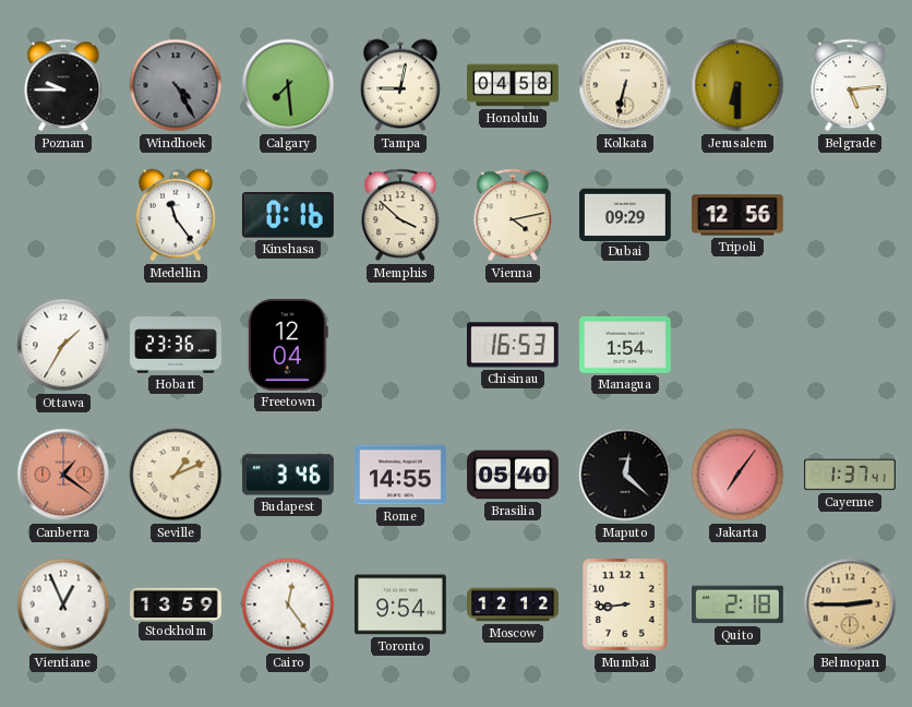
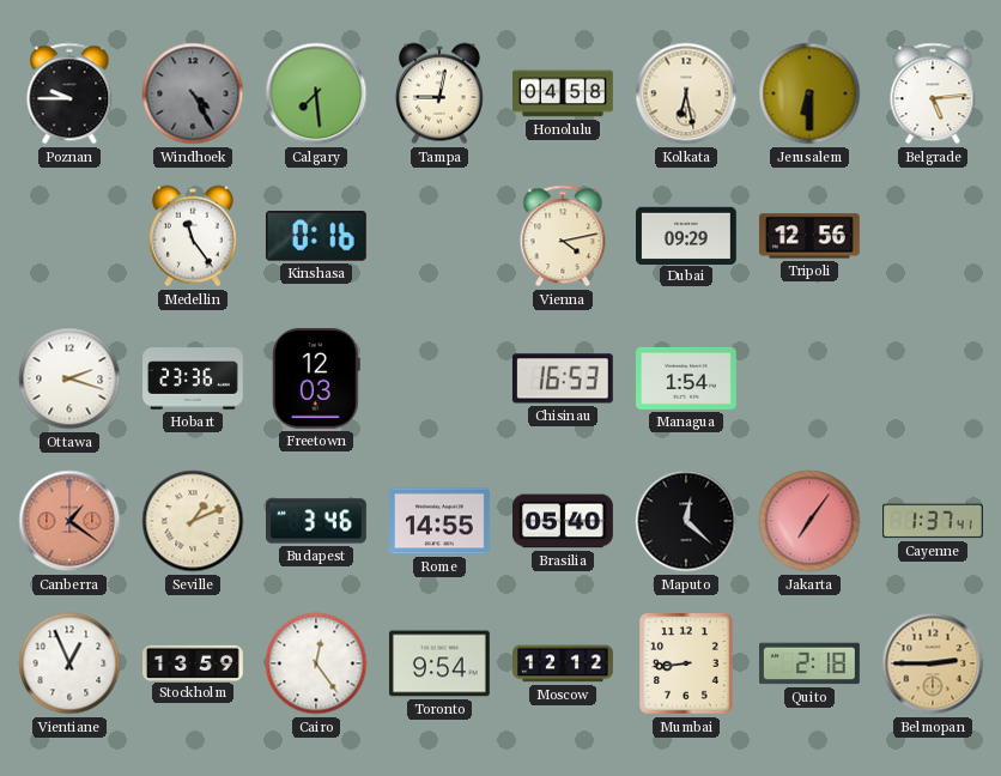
Kolkata: 6:32 -> 6:28 (686, 93)
Memphis: 3:52 -> none (400, 215)
Ottawa: 1:35 -> 2:18 (69, 378)
Freetown: 12:04 -> 12:03 (316, 378)
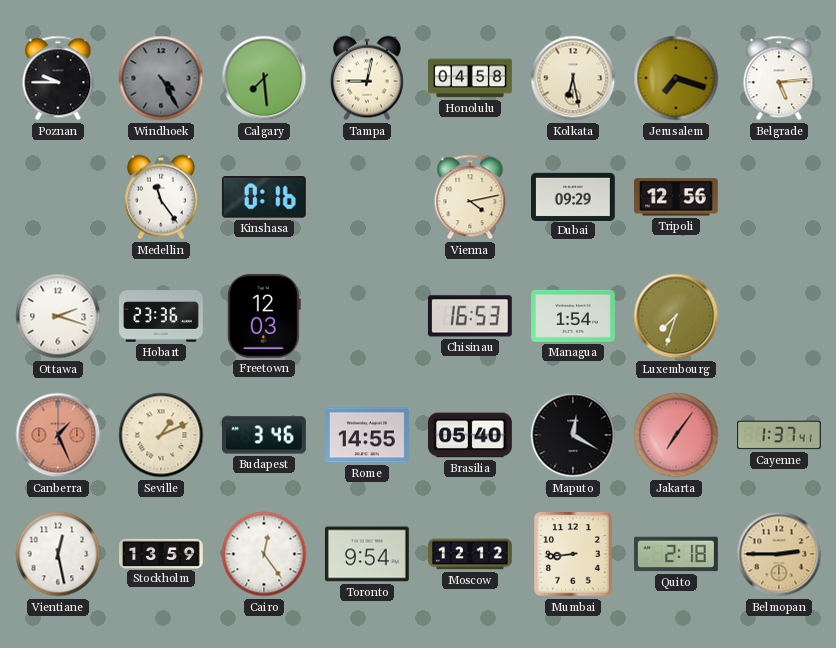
Jerusalem: 6:30 -> 7:18 (676, 78)
Luxembourg: none -> 7:33 (676, 316)
Canberra: 1:21 -> 1:26 (58, 435)
Maputo: 12:22 -> 12:20 (573, 435)
Vientiane: 12:56 -> 12:28 (58, 554)
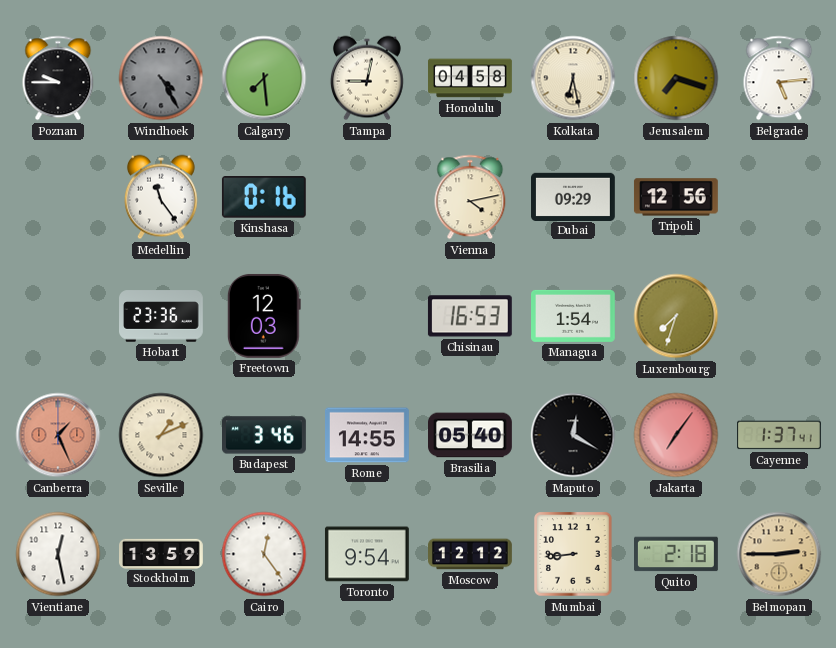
Ottawa: 2:18 -> none (58, 316)
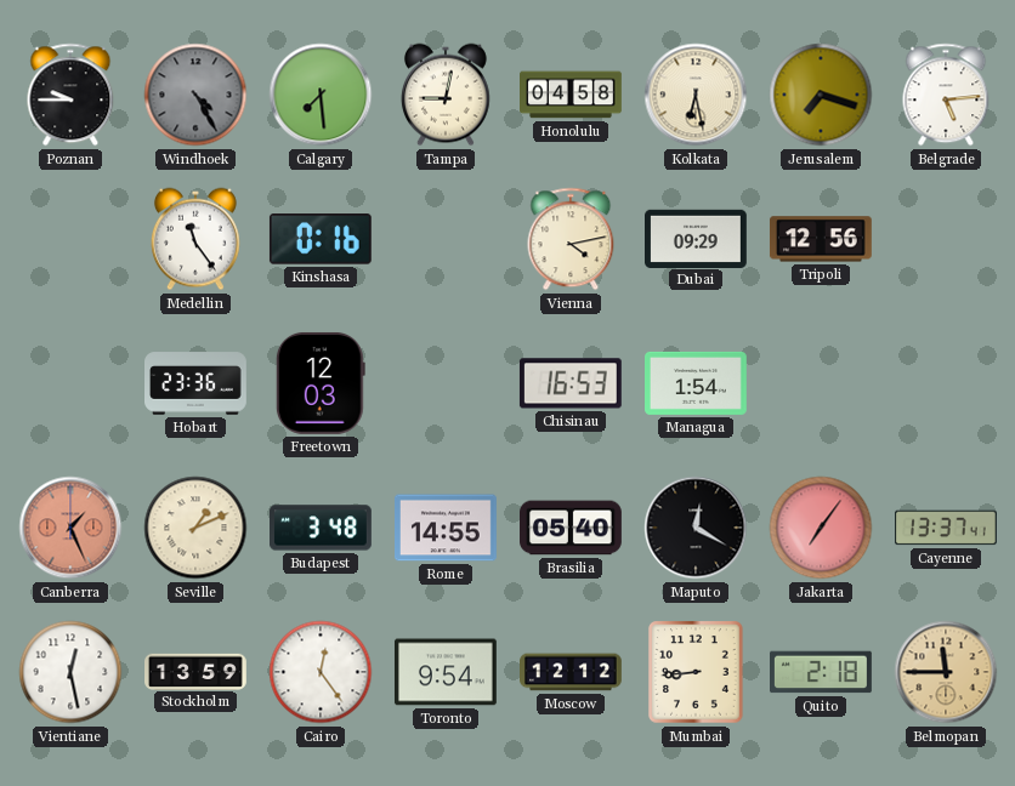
Luxembourg: 7:33 -> none (676, 316)
Budapest: 3:46 -> 3:48 (322, 528)
Cayenne: 1:37 -> 13:37 (947, 528)
Belmopan: 2:45 -> 11:45 (946, 672)
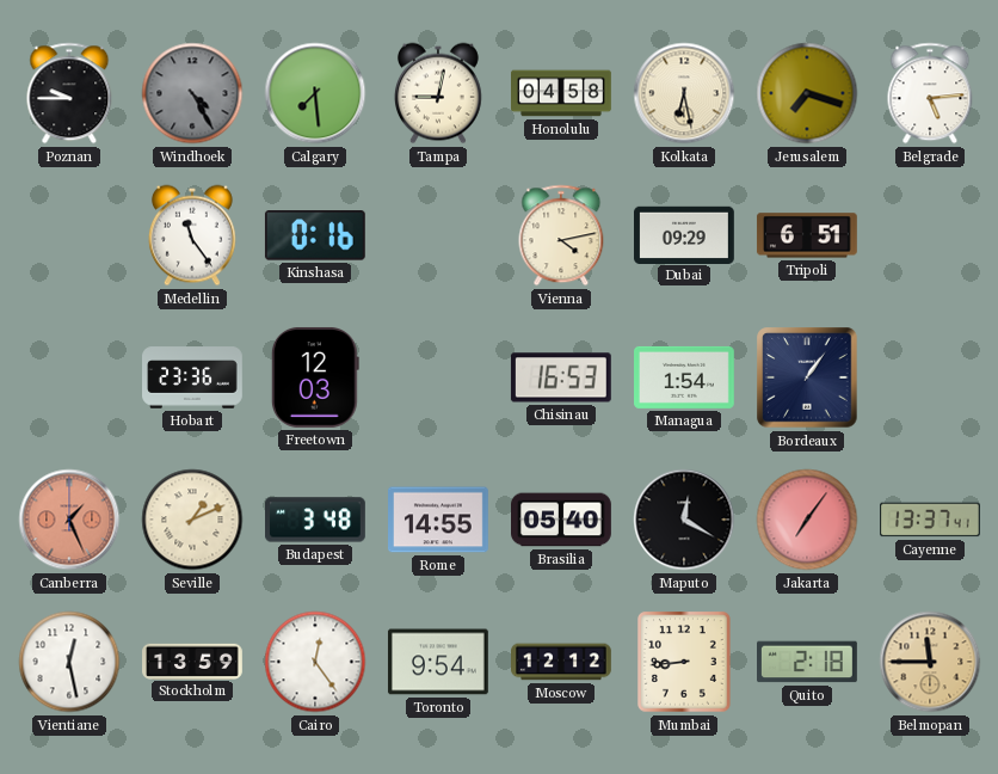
Tripoli: 12:56 -> 6:51 (807, 235)
Bordeaux: none -> 1:06 (807, 377)
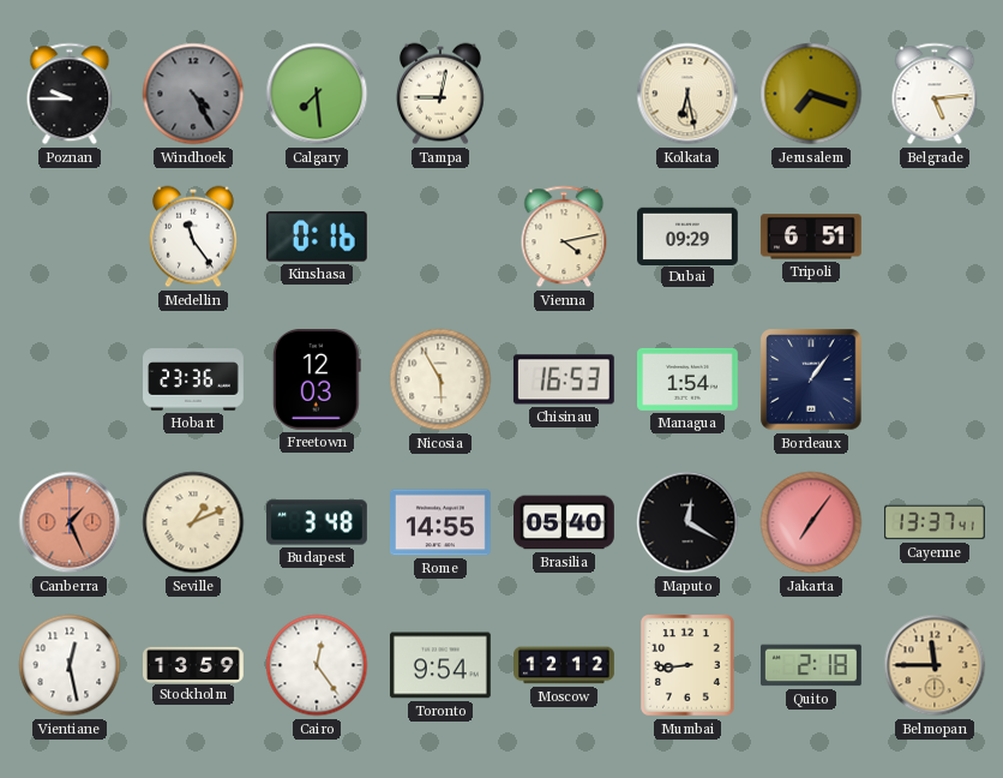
Honolulu: 04:58 -> none (562, 93)
Nicosia: none -> 5:55 (440, 379)
